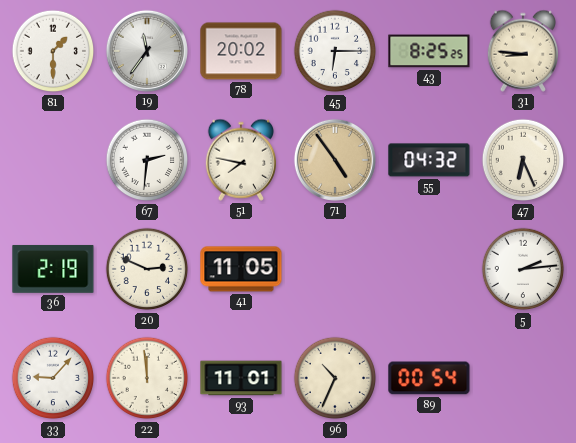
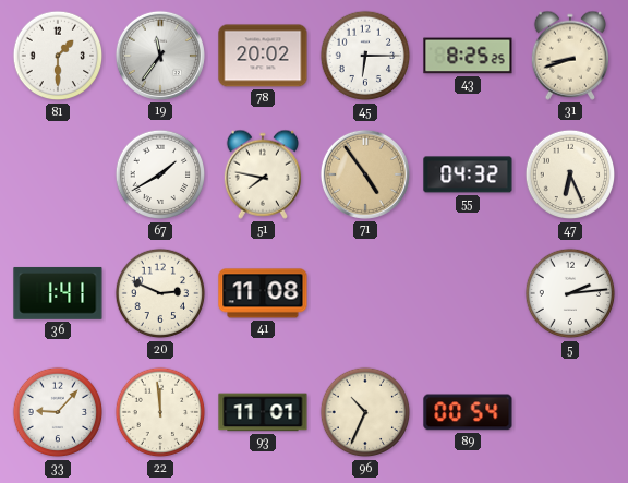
31: 8:46 -> 8:42 (569, 56)
67: 2:31 -> 1:40 (160, 174)
36: 2:19 -> 1:41 (58, 293)
41: 11:05 -> 11:08 (263, 293)
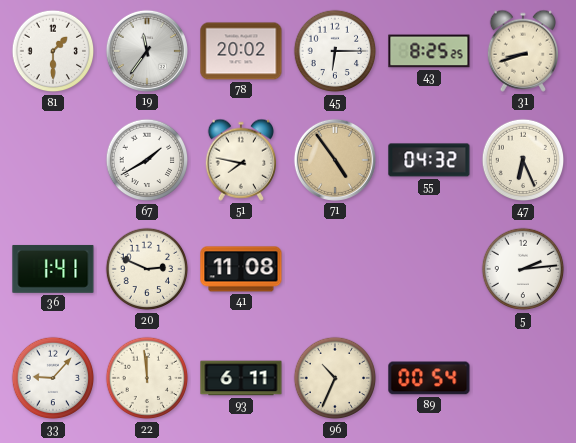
93: 11:01 -> 6:11 (241, 378)
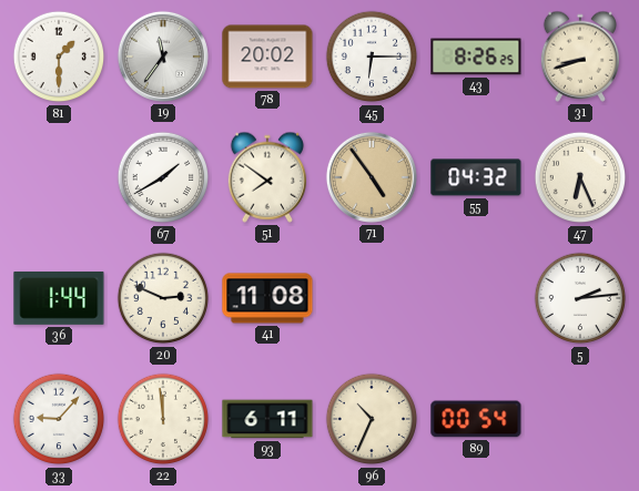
43: 8:25 -> 8:26 (476, 57)
51: 7:47 -> 7:51 (266, 177)
36: 1:41 -> 1:44 (59, 298)
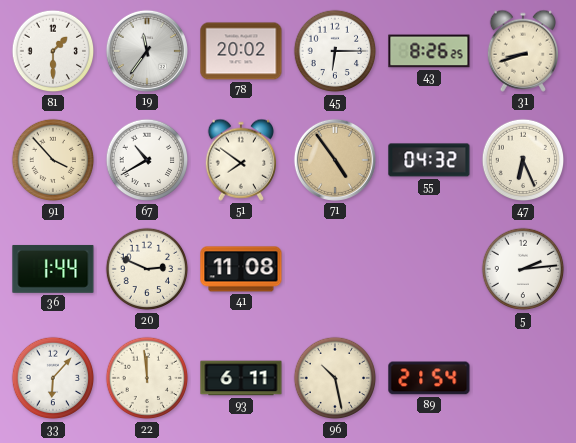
91: none -> 3:53 (53, 160)
67: 1:40 -> 10:40 (147, 160)
33: 9:07 -> 6:07 (53, 378)
96: 10:34 -> 10:28 (335, 378)
89: 00:54 -> 21:54 (429, 378)
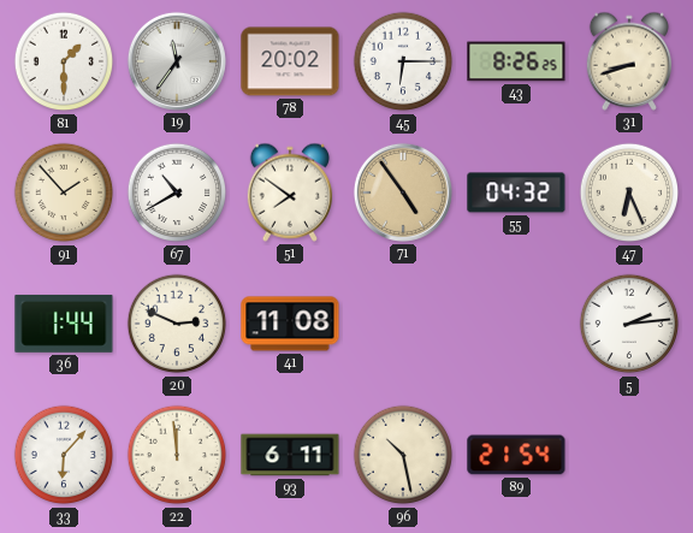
91: 3:53 -> 1:53 (64, 193)
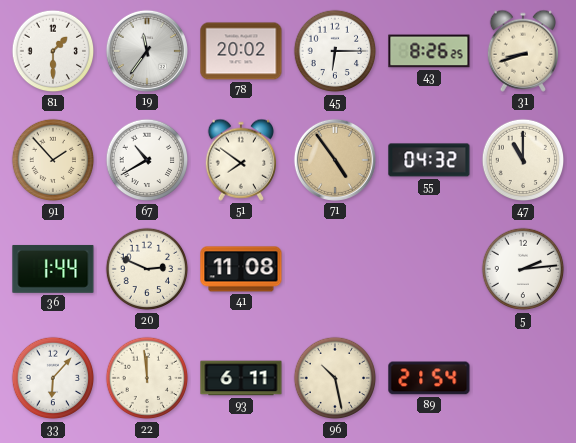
47: 6:26 -> 11:00 (523, 160)
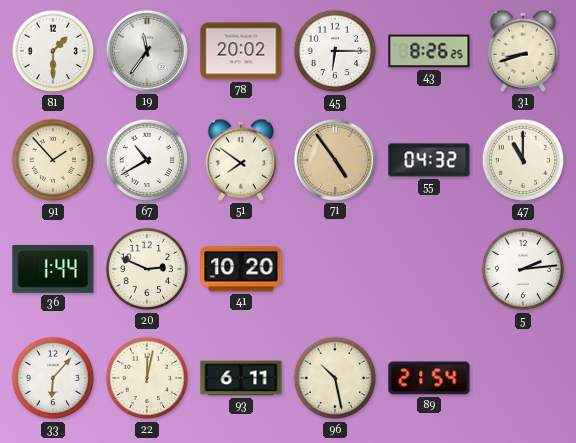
41: 11:08 -> 10:20 (241, 269)
22: 11:59 -> 12:02 (147, 378)
